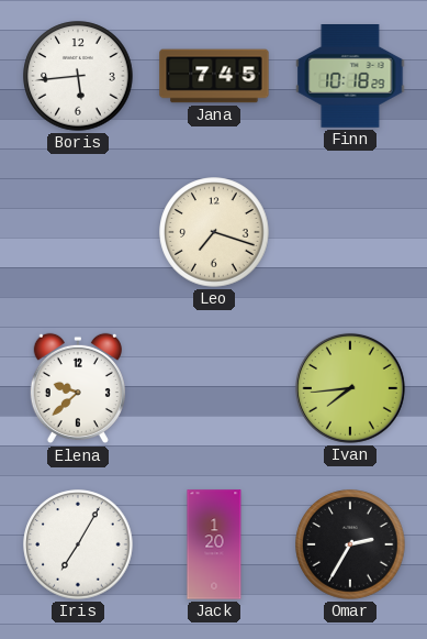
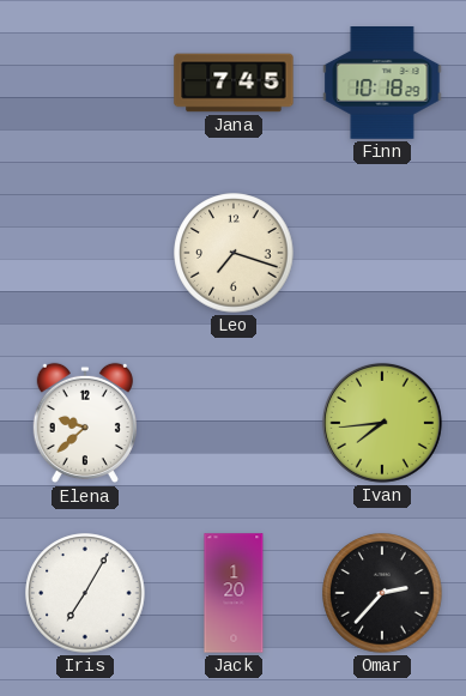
Boris: 5:44 -> none (78, 76)
Omar: 2:35 -> 2:37 (382, 593)
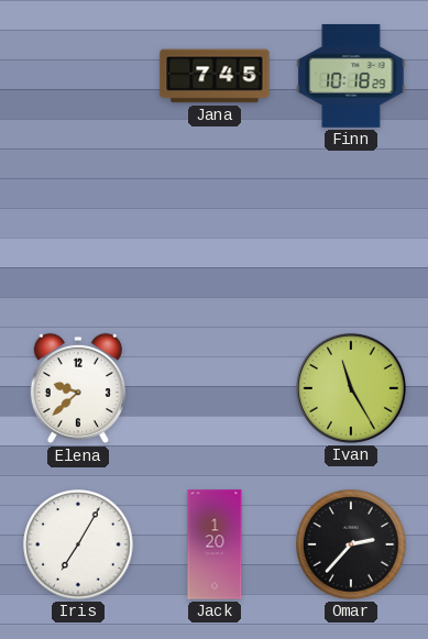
Leo: 7:18 -> none (234, 253)
Ivan: 7:44 -> 11:25 (351, 388)
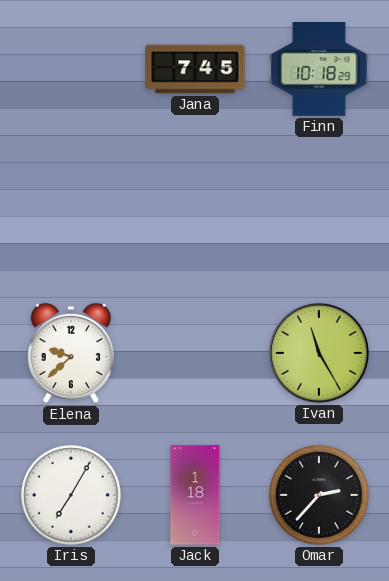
Jack: 1:20 -> 1:18 (195, 495)
